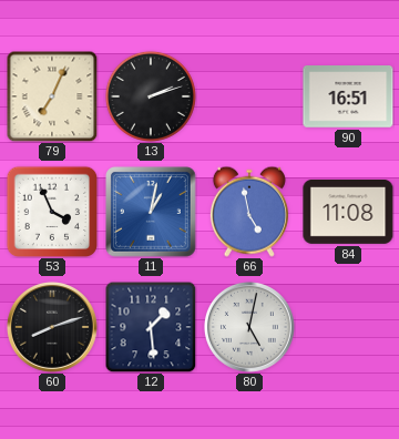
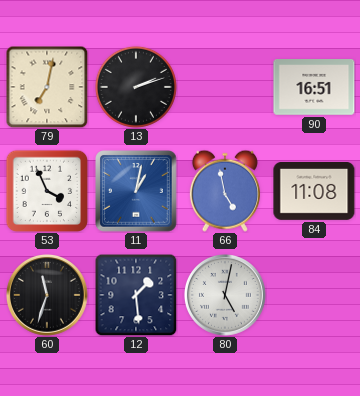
79: 7:04 -> 7:02 (47, 87)
60: 8:12 -> 11:33 (48, 296)
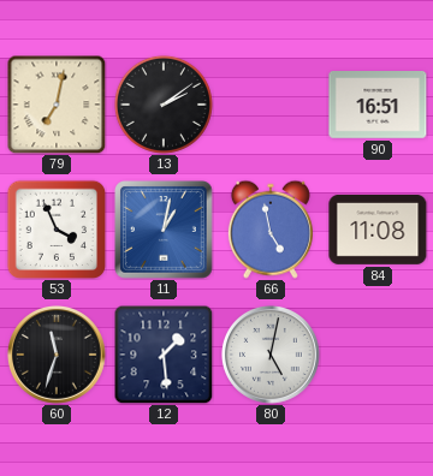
13: 2:12 -> 2:09 (164, 105)
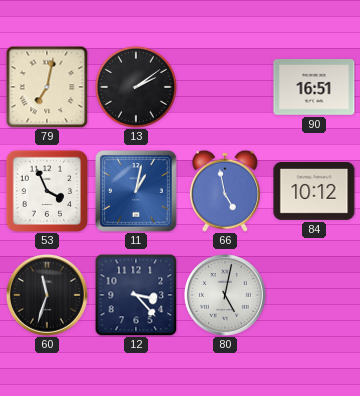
84: 11:08 -> 10:12 (314, 192)
12: 1:29 -> 3:23 (136, 295)
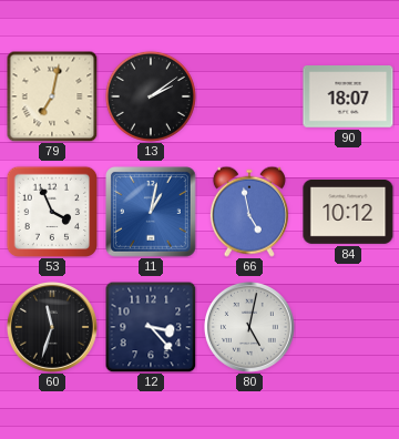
90: 16:51 -> 18:07 (348, 98)
